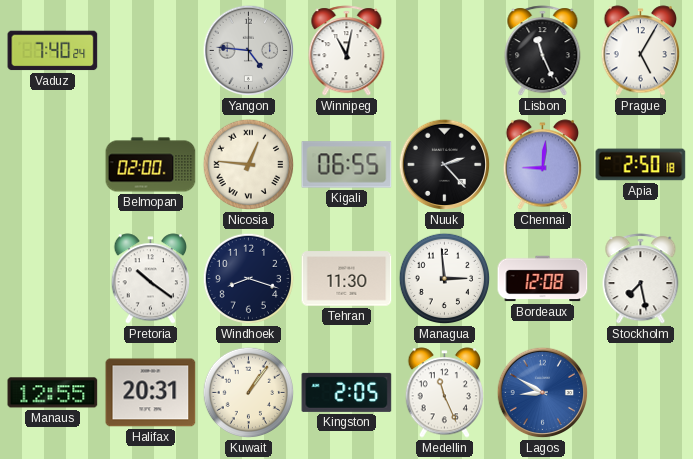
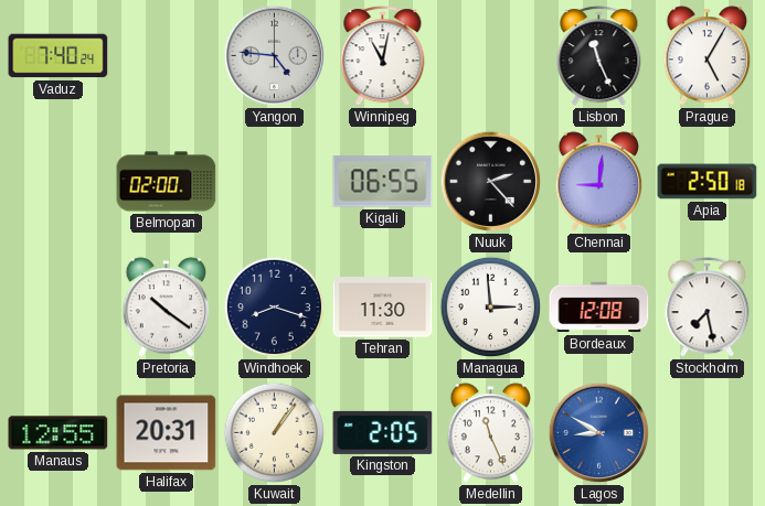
Nicosia: 12:46 -> none (249, 165)
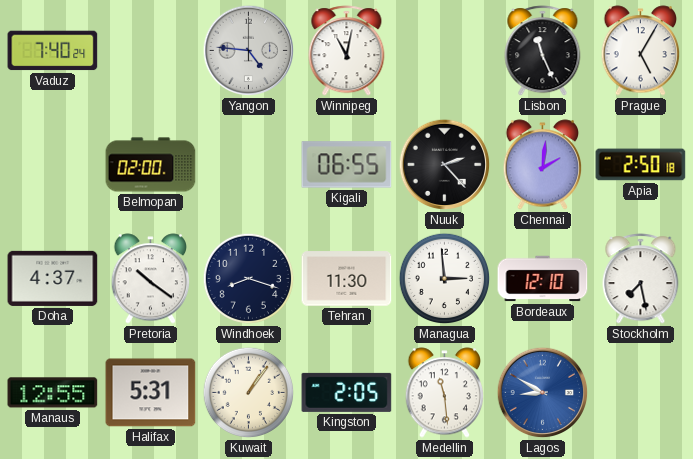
Chennai: 9:01 -> 2:01 (543, 165)
Doha: none -> 4:37 (53, 278)
Bordeaux: 12:08 -> 12:10 (543, 279)
Halifax: 20:31 -> 5:31 (151, 393)
Medellin: 11:26 -> 11:29 (445, 393)
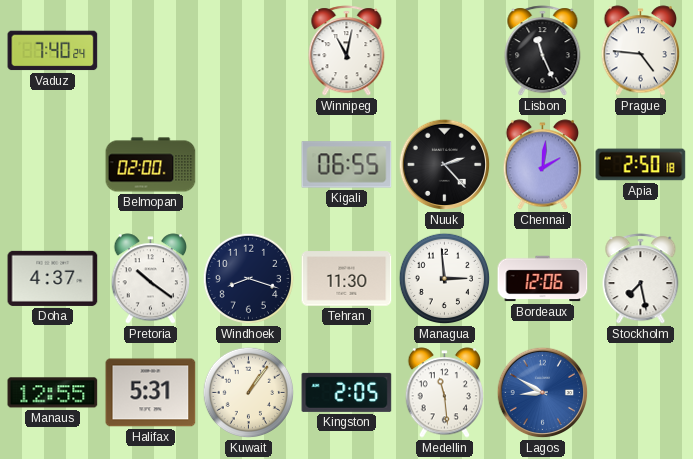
Yangon: 4:46 -> none (249, 51)
Prague: 5:05 -> 4:46 (641, 51)
Bordeaux: 12:10 -> 12:06 (543, 279)
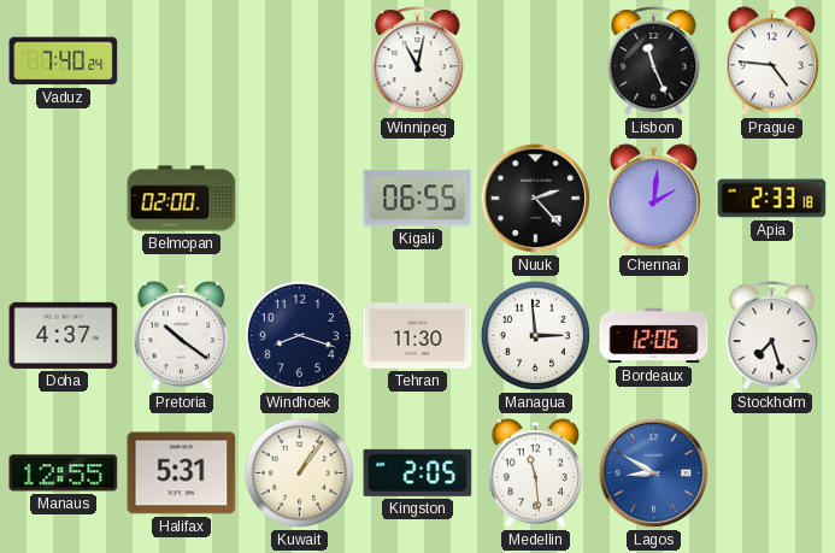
Apia: 2:50 -> 2:33 (772, 199)
Stockholm: 7:28 -> 7:27 (772, 336)
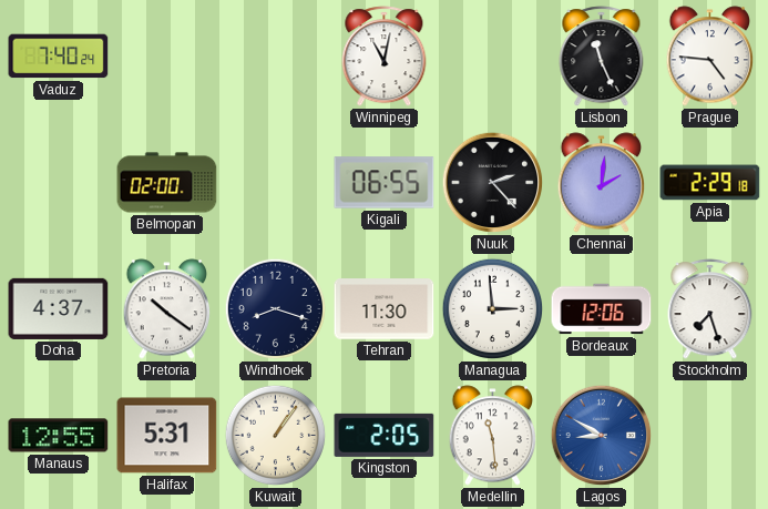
Apia: 2:33 -> 2:29 (710, 183)
